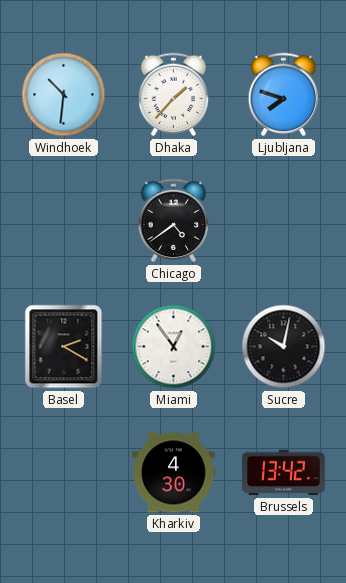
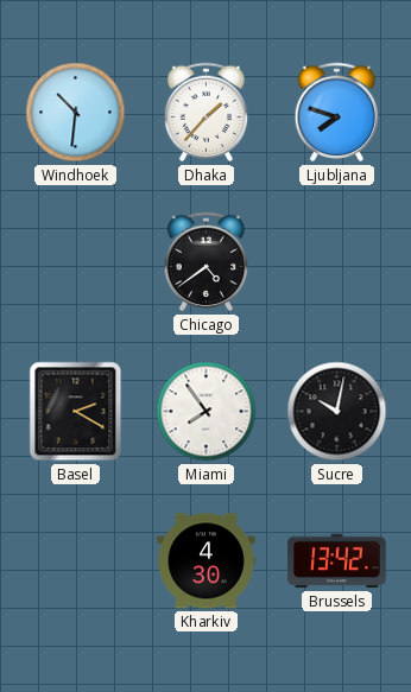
Miami: 12:54 -> 7:54 (207, 412)
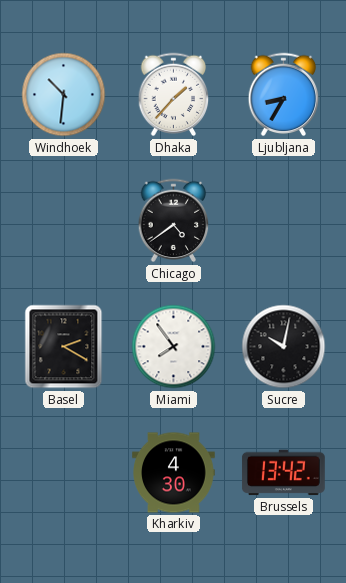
Ljubljana: 7:48 -> 8:35 (284, 95)
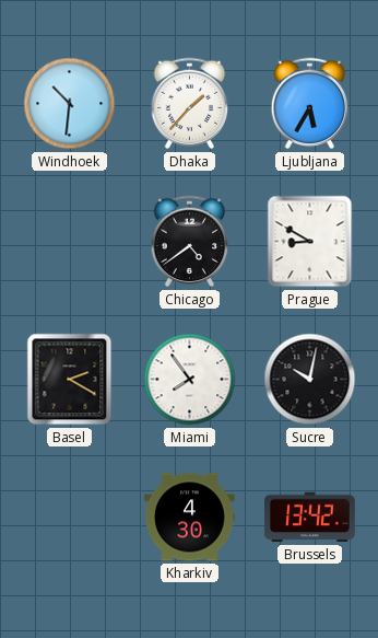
Ljubljana: 8:35 -> 5:35 (310, 104)
Prague: none -> 8:50 (310, 242)
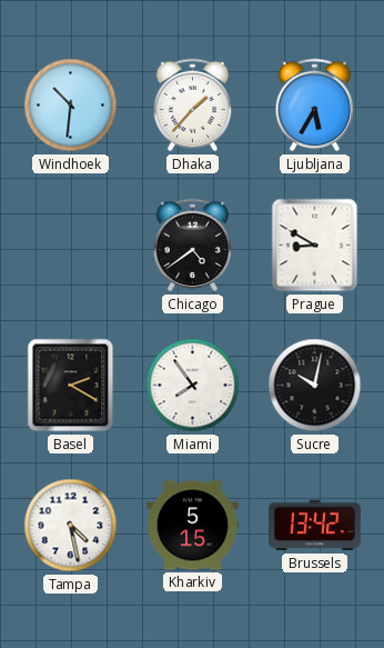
Tampa: none -> 4:28 (71, 526)
Kharkiv: 4:30 -> 5:15 (193, 526)
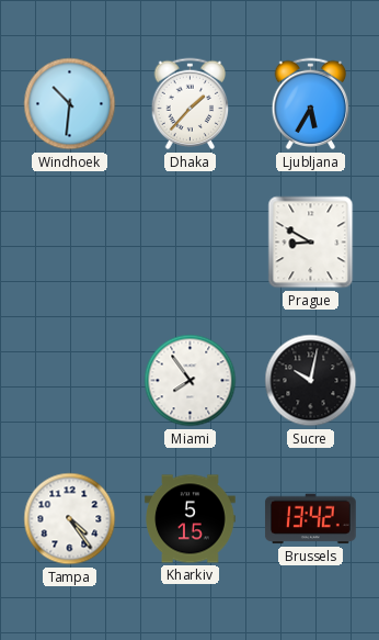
Chicago: 4:39 -> none (193, 246)
Basel: 2:20 -> none (71, 386)
Tampa: 4:28 -> 4:24 (70, 519)
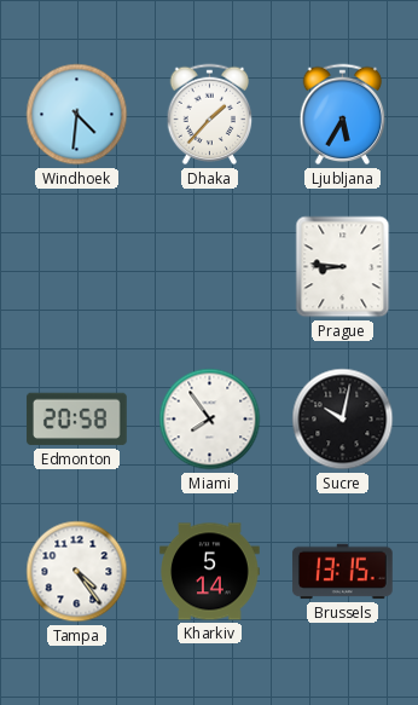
Windhoek: 10:31 -> 4:31 (77, 115)
Prague: 8:50 -> 8:46 (343, 267)
Edmonton: none -> 20:58 (76, 420)
Kharkiv: 5:15 -> 5:14 (210, 572)
Brussels: 13:42 -> 13:15 (342, 572)
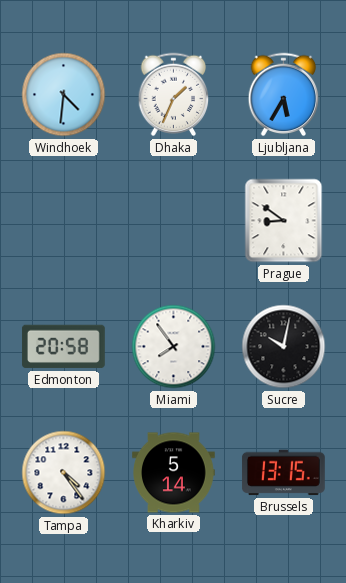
Dhaka: 1:37 -> 1:34 (174, 95)
Prague: 8:46 -> 8:51 (284, 221)
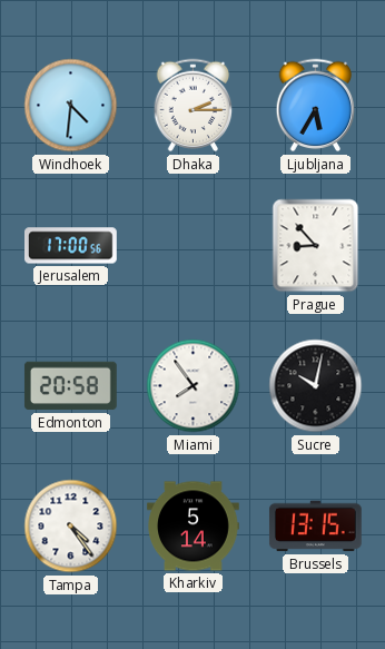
Dhaka: 1:34 -> 2:15 (194, 106)
Jerusalem: none -> 17:00 (71, 246)
Prague: 8:51 -> 8:53 (316, 246)
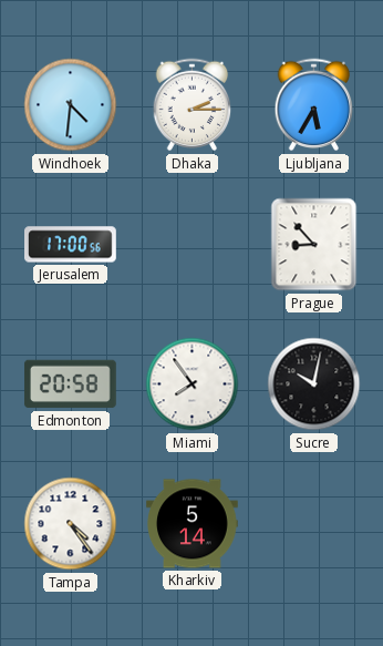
Brussels: 13:15 -> none (315, 527)
